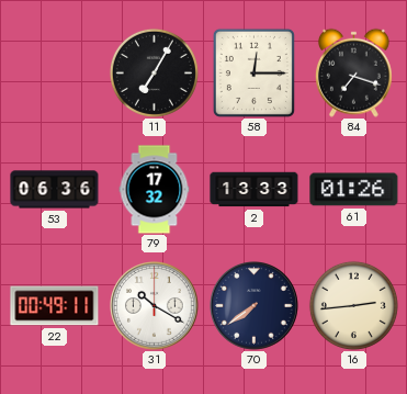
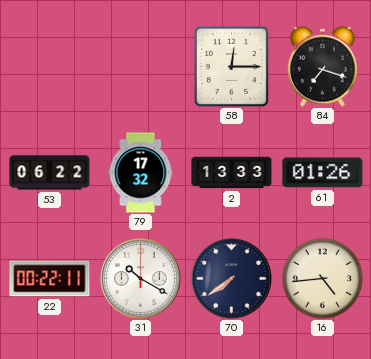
11: 7:05 -> none (154, 72)
53: 06:36 -> 06:22 (50, 173)
22: 00:49 -> 00:22 (50, 279)
16: 2:44 -> 4:44 (322, 278)
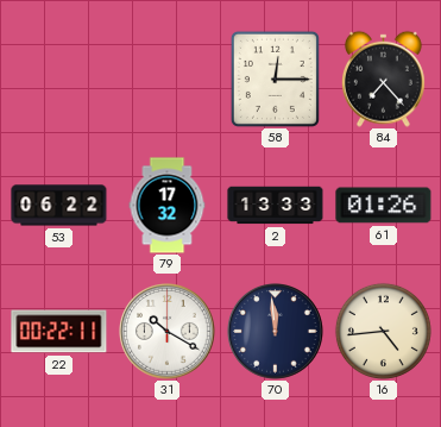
84: 7:18 -> 7:23 (383, 79)
70: 7:39 -> 11:59 (276, 332)
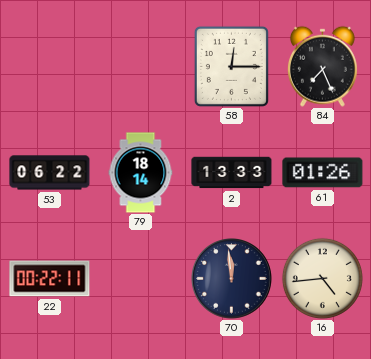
84: 7:23 -> 7:26 (322, 66)
79: 17:32 -> 18:14 (141, 173)
31: 10:20 -> none (168, 332)
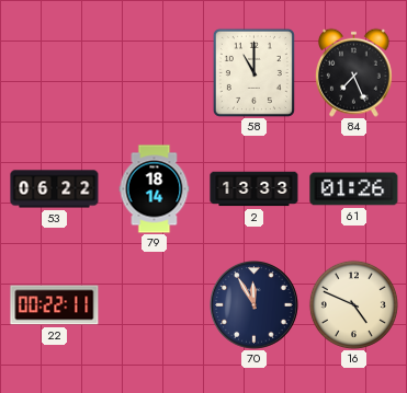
58: 12:15 -> 11:00 (253, 72)
70: 11:59 -> 11:55 (255, 305)
16: 4:44 -> 4:49 (353, 304)
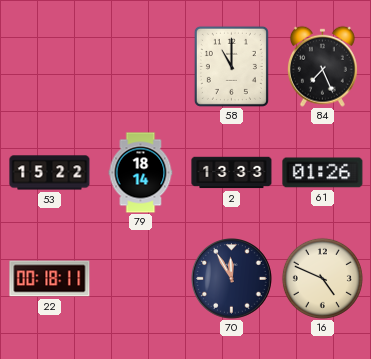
53: 06:22 -> 15:22 (50, 173)
22: 00:22 -> 00:18 (50, 279)
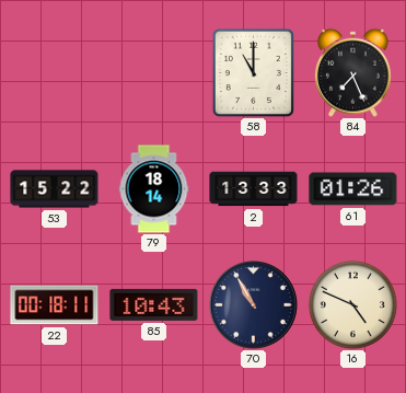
85: none -> 10:43 (154, 304)
70: 11:55 -> 10:55 (254, 305)
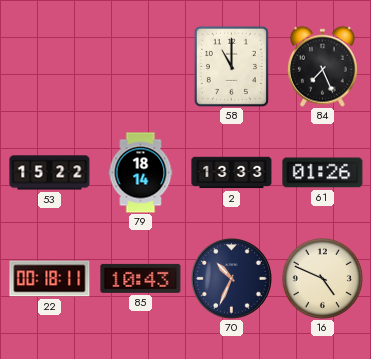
70: 10:55 -> 10:34 (232, 279)
